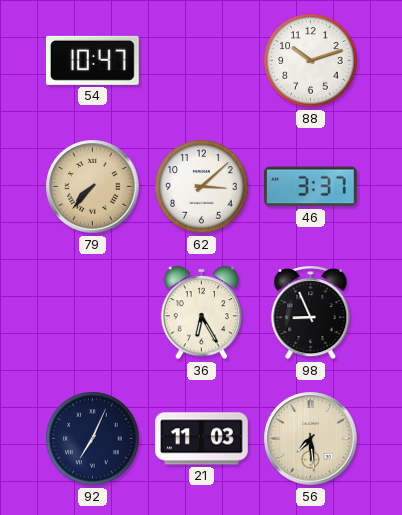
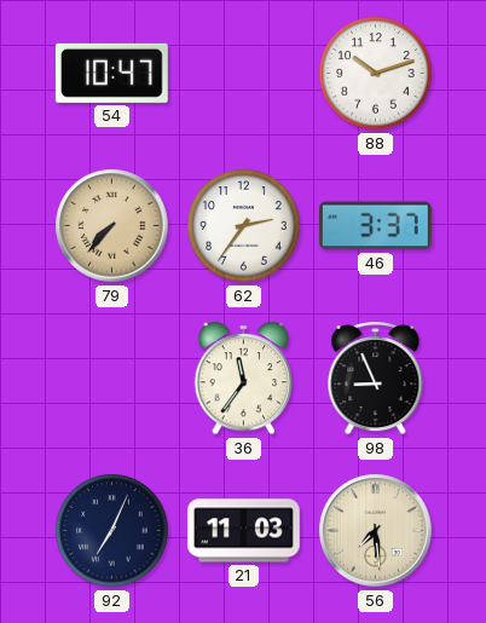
62: 3:08 -> 2:36 (244, 226)
36: 6:25 -> 11:36 (244, 379)
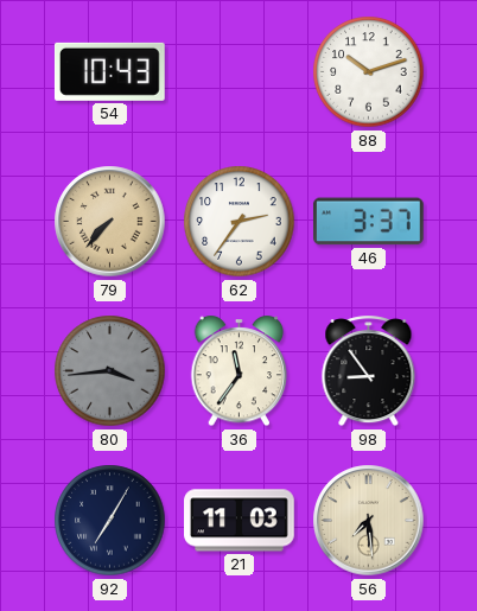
54: 10:47 -> 10:43 (109, 71)
80: none -> 3:44 (110, 371)
98: 8:56 -> 8:54 (369, 371)
92: 7:04 -> 7:05 (110, 521)
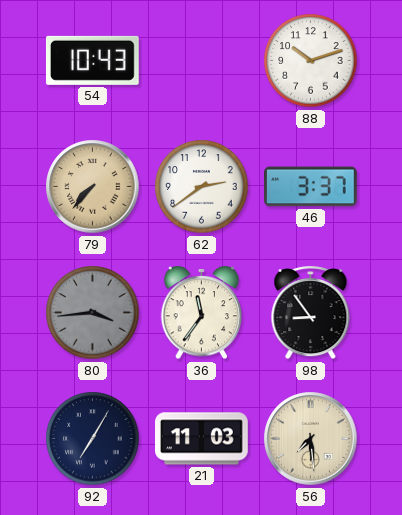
62: 2:36 -> 2:39 (202, 187)
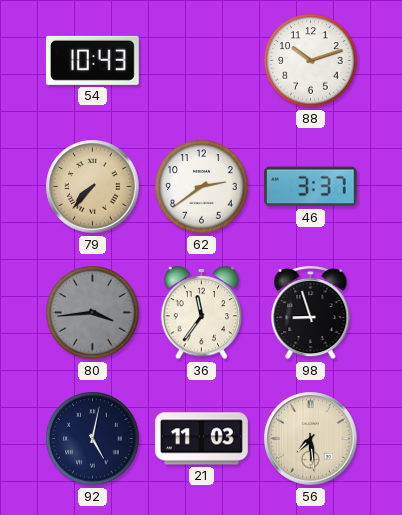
98: 8:54 -> 8:57 (311, 313)
92: 7:05 -> 5:02 (93, 439)
